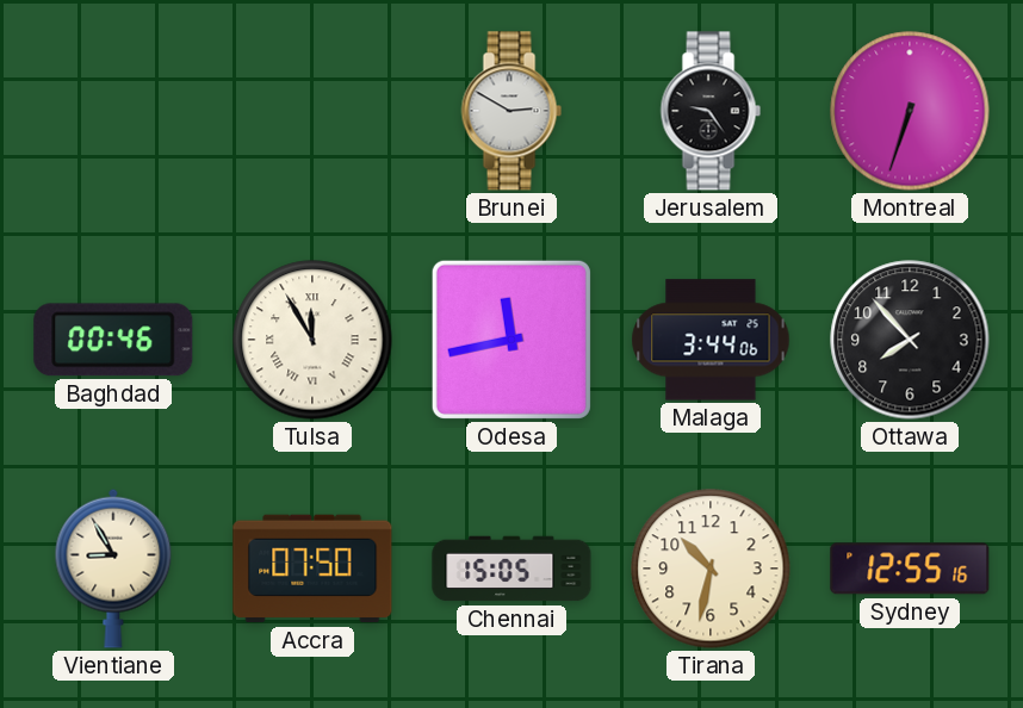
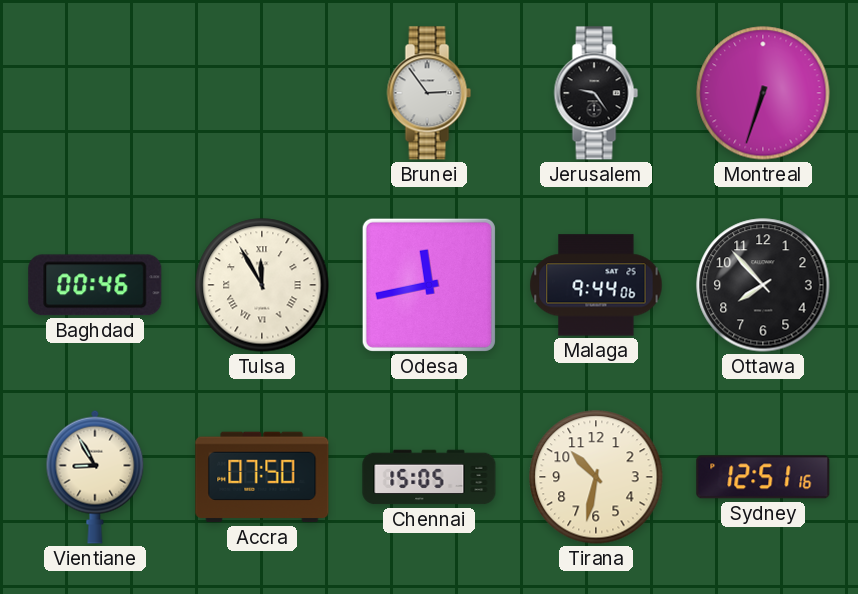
Brunei: 2:50 -> 2:54 (429, 93)
Malaga: 3:44 -> 9:44 (596, 285)
Sydney: 12:55 -> 12:51 (763, 477)
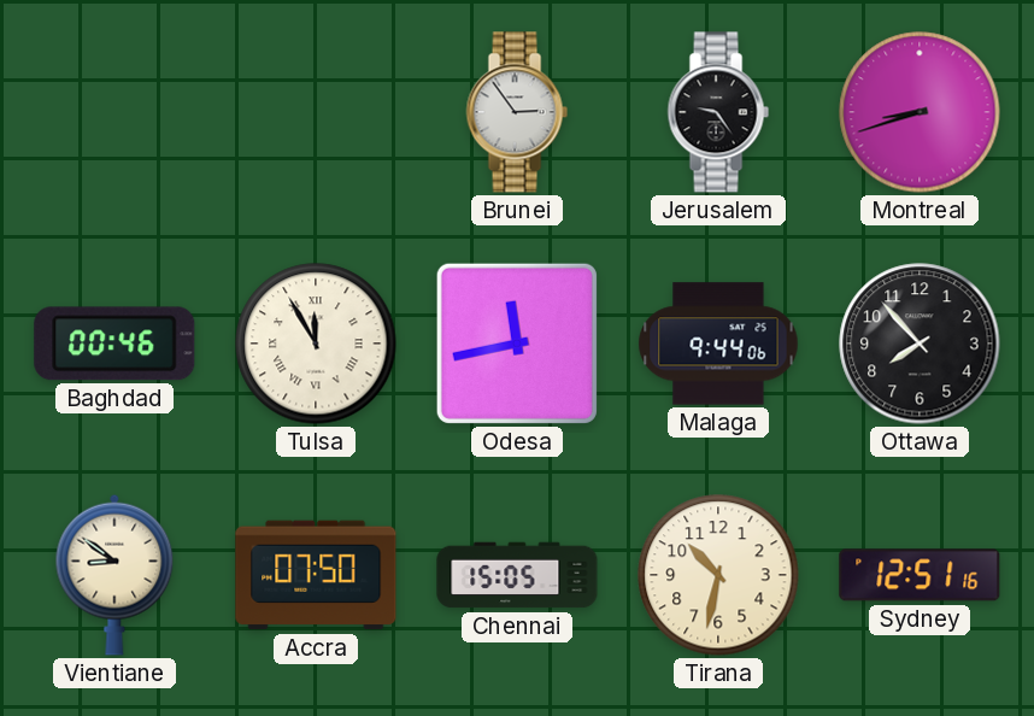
Montreal: 6:33 -> 8:42 (920, 112)
Vientiane: 8:55 -> 8:51 (114, 575)
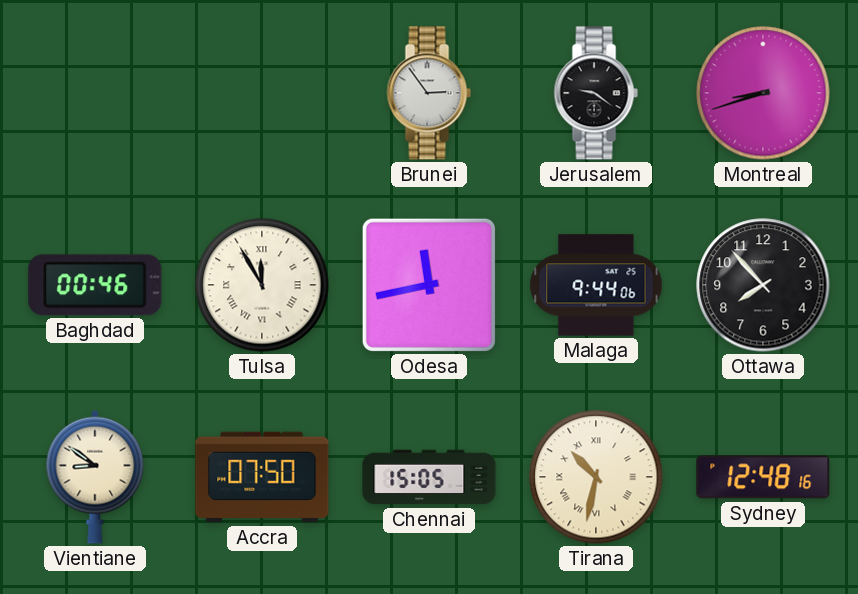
Jerusalem: 9:24 -> 9:21 (596, 93)
Tirana numerals: Arabic -> Roman (596, 477)
Sydney: 12:51 -> 12:48 (763, 477)
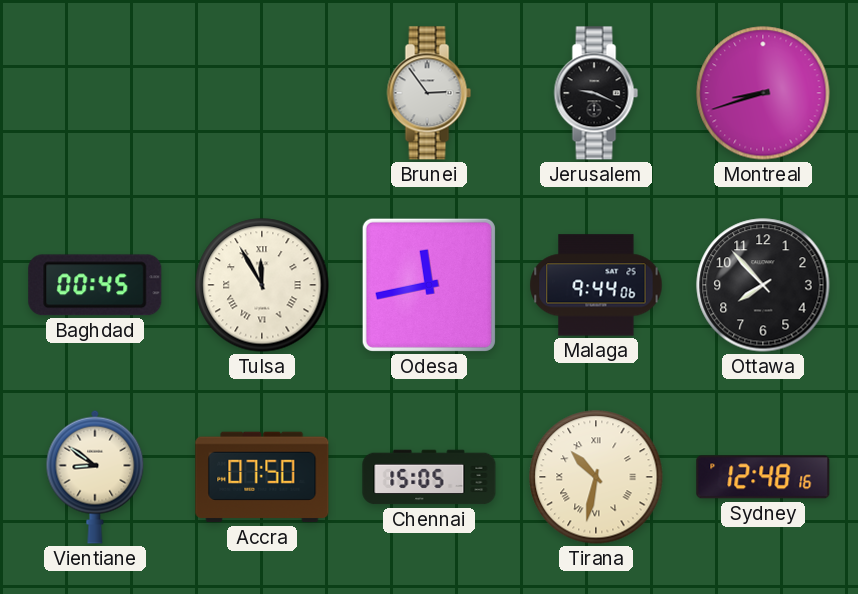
Jerusalem: 9:21 -> 9:19 (596, 93)
Baghdad: 00:46 -> 00:45 (95, 285)
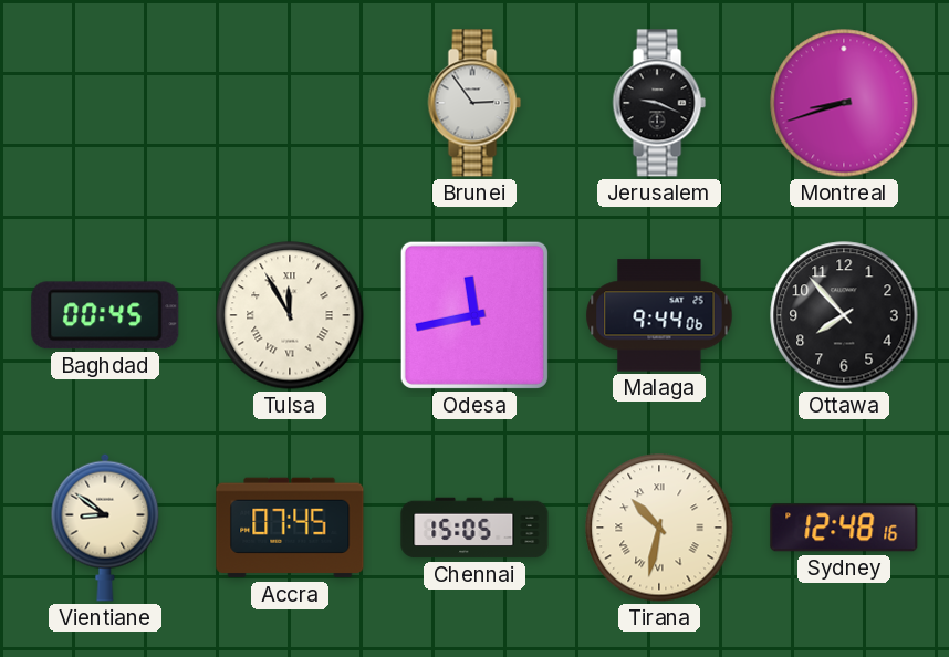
Accra: 07:50 -> 07:45 (290, 528)
